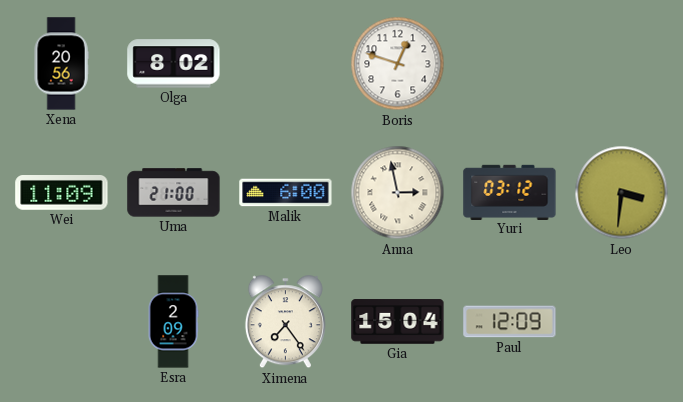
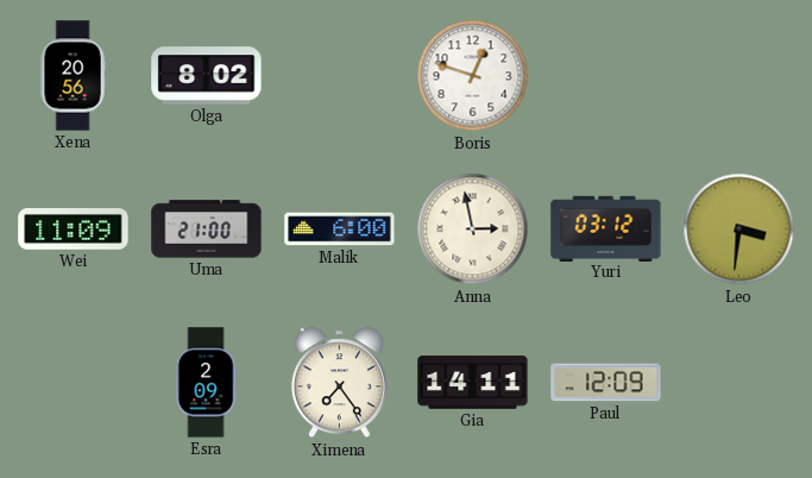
Gia: 15:04 -> 14:11 (473, 383)
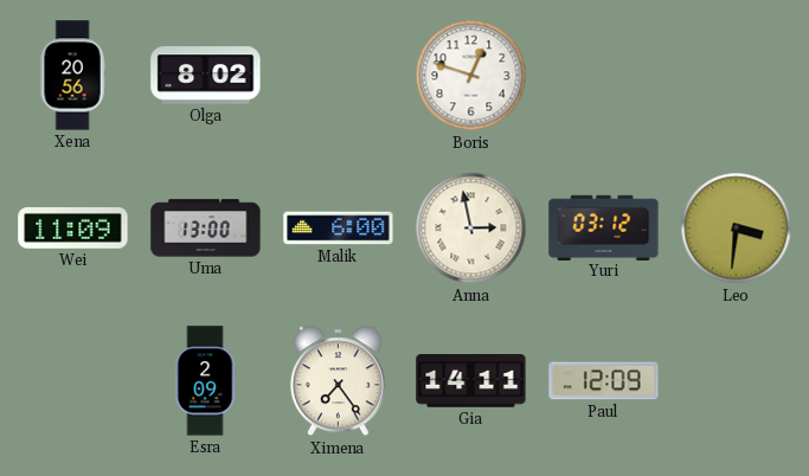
Uma: 21:00 -> 13:00 (206, 229)
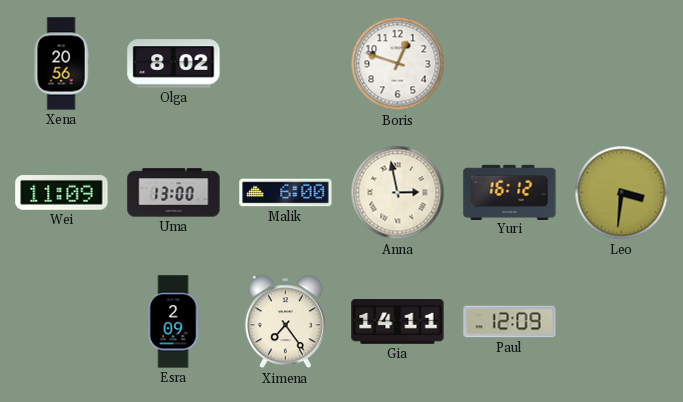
Yuri: 03:12 -> 16:12 (510, 192)
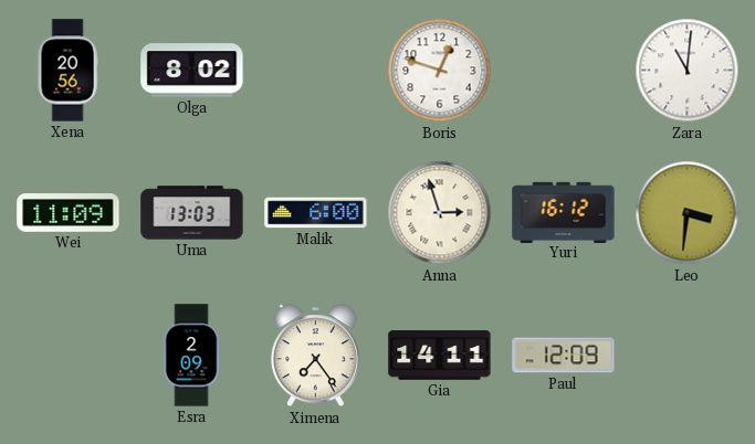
Zara: none -> 11:01 (688, 71)
Uma: 13:00 -> 13:03 (192, 213)
Anna: 2:58 -> 2:57 (440, 213)
